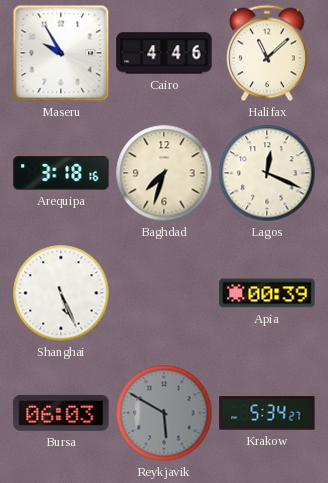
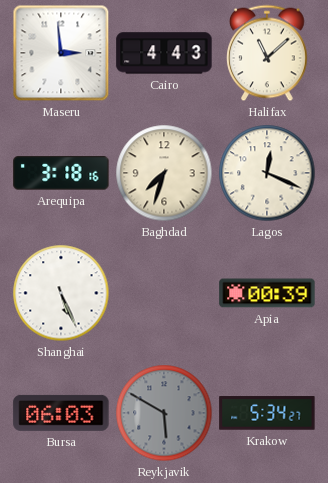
Maseru: 9:55 -> 2:59 (61, 53)
Cairo: 4:46 -> 4:43 (164, 53)
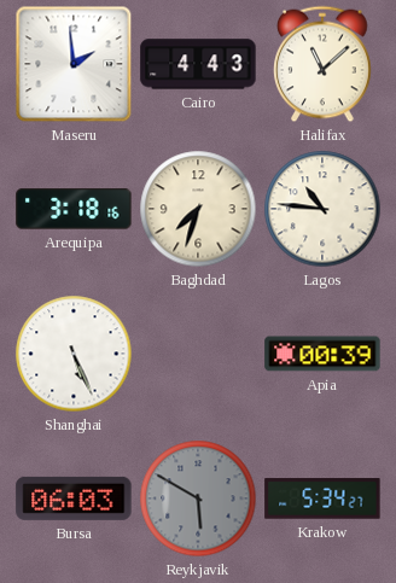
Maseru: 2:59 -> 1:59 (74, 64)
Lagos: 12:19 -> 10:46 (322, 209)
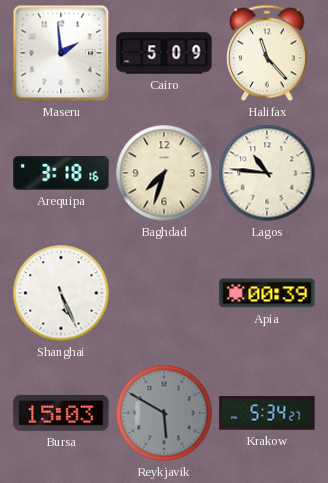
Cairo: 4:43 -> 5:09 (164, 53)
Halifax: 11:08 -> 11:23 (268, 53)
Bursa: 06:03 -> 15:03 (61, 413)
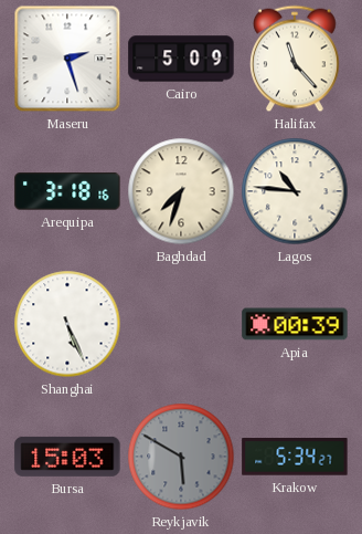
Maseru: 1:59 -> 2:27 (67, 59)
